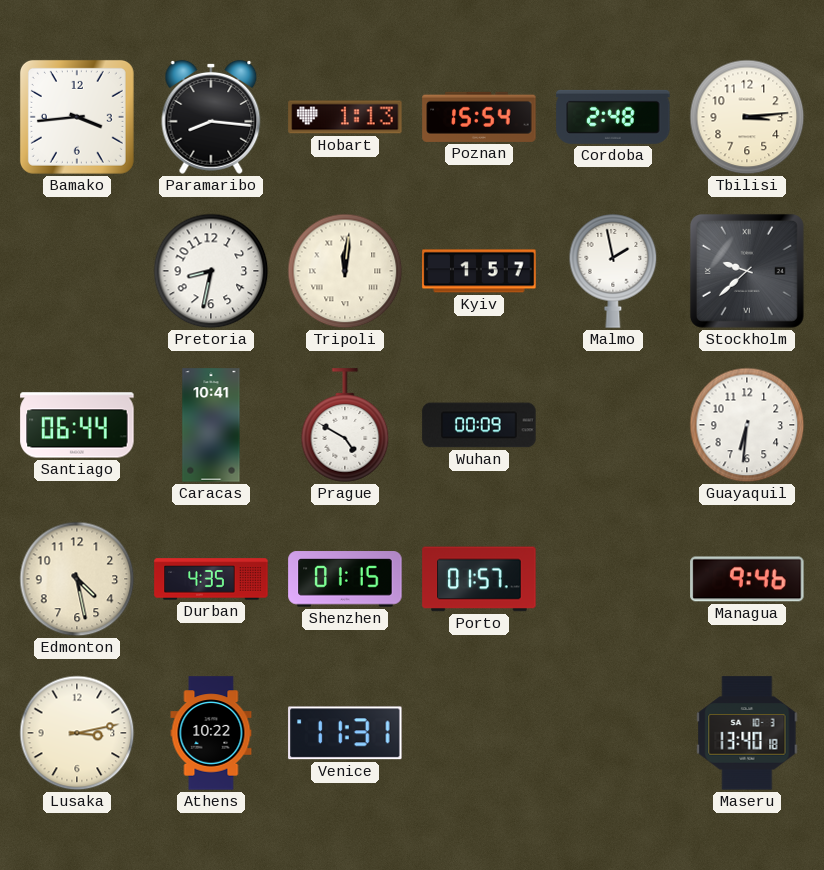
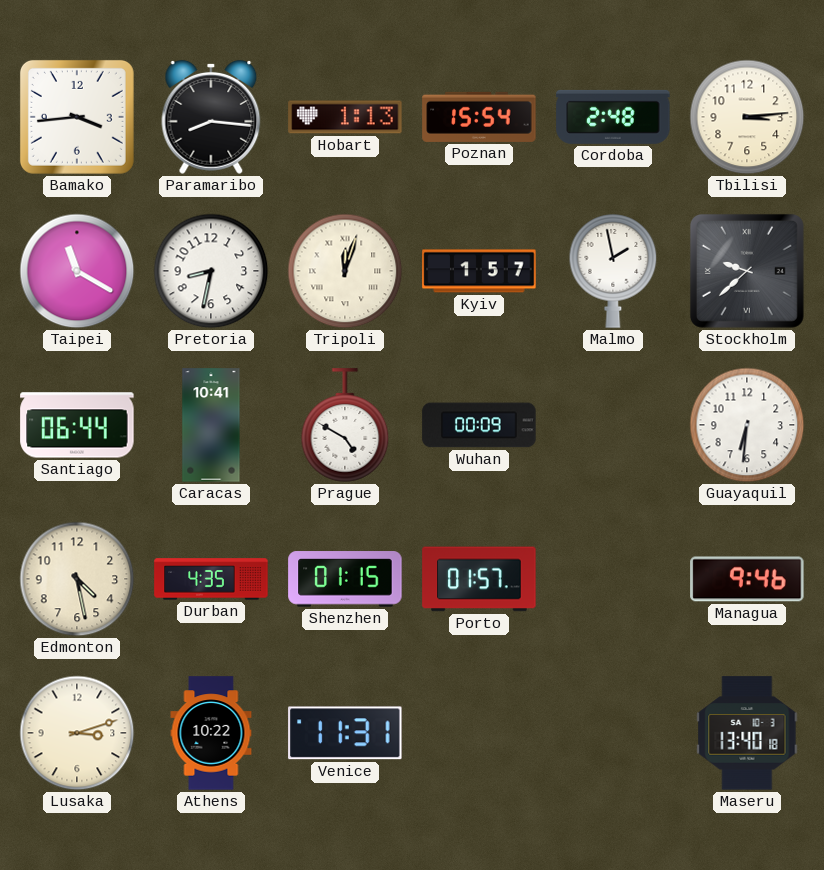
Taipei: none -> 11:20 (77, 271)
Tripoli: 12:01 -> 12:03 (345, 271)
Lusaka: 3:13 -> 3:12 (77, 733)
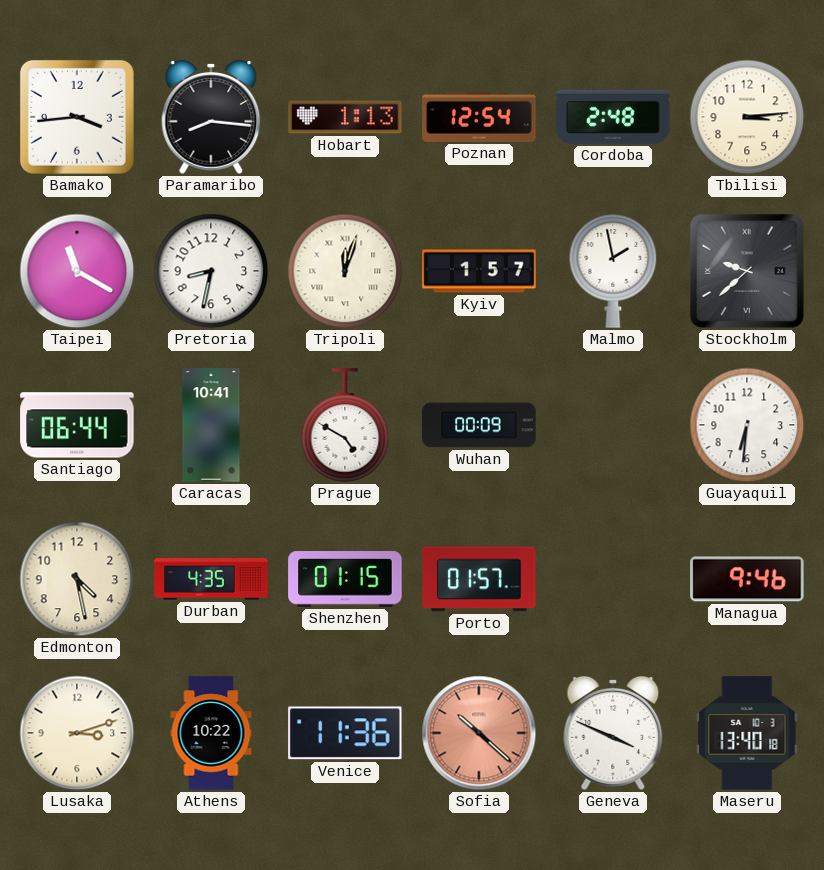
Poznan: 15:54 -> 12:54 (479, 117)
Venice: 11:31 -> 11:36 (345, 733)
Sofia: none -> 10:22 (479, 733)
Geneva: none -> 3:49 (613, 733)
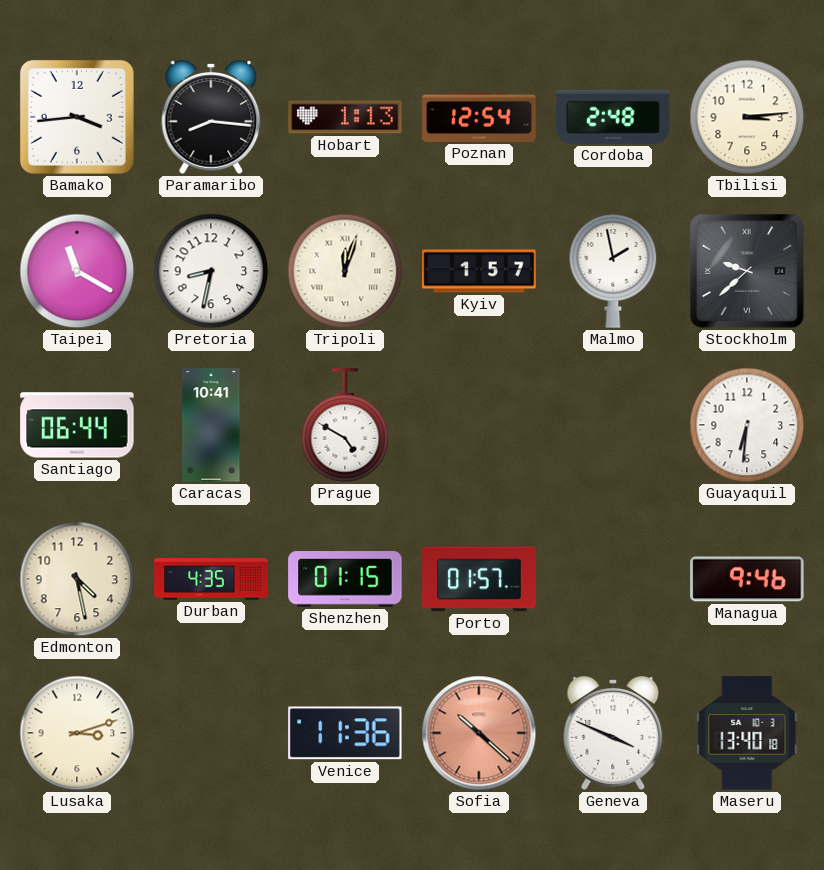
Wuhan: 00:09 -> none (479, 425)
Athens: 10:22 -> none (211, 733)
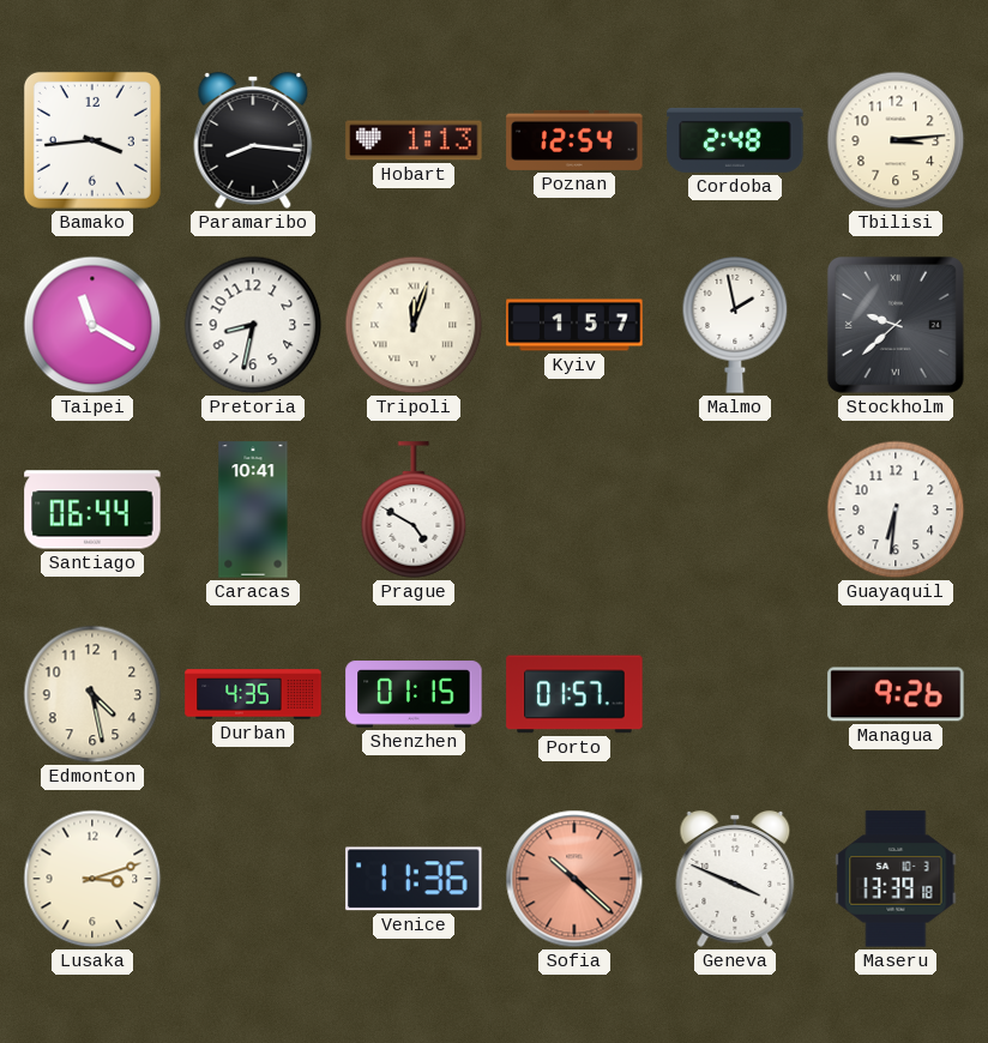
Managua: 9:46 -> 9:26 (896, 694)
Maseru: 13:40 -> 13:39 (896, 879)
